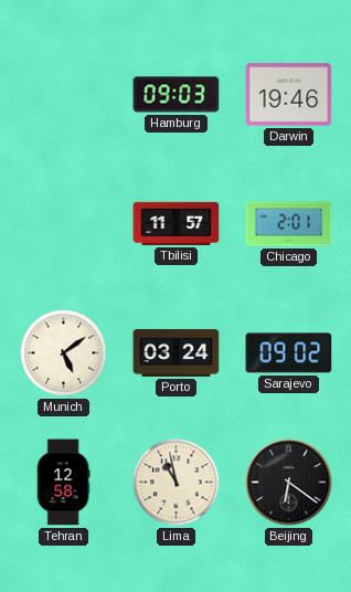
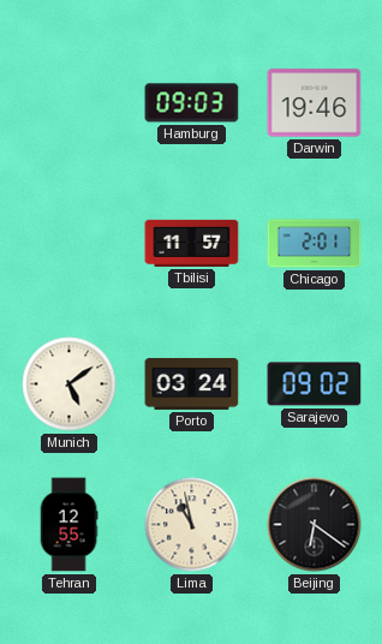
Tehran: 12:58 -> 12:55 (68, 525)
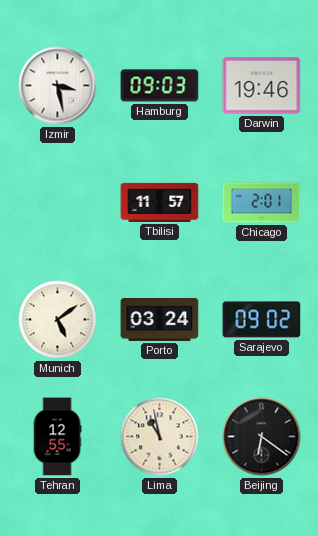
Izmir: none -> 3:28 (58, 86)
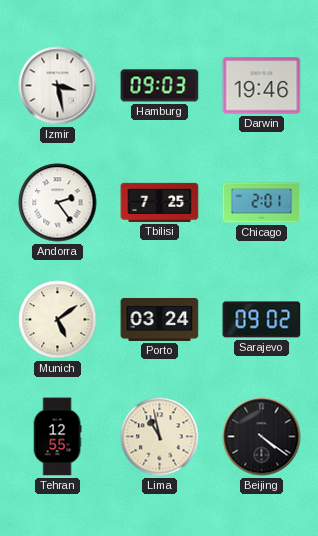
Andorra: none -> 2:24 (58, 203)
Tbilisi: 11:57 -> 7:25 (160, 202)
Beijing: 6:21 -> 4:21 (262, 437)
